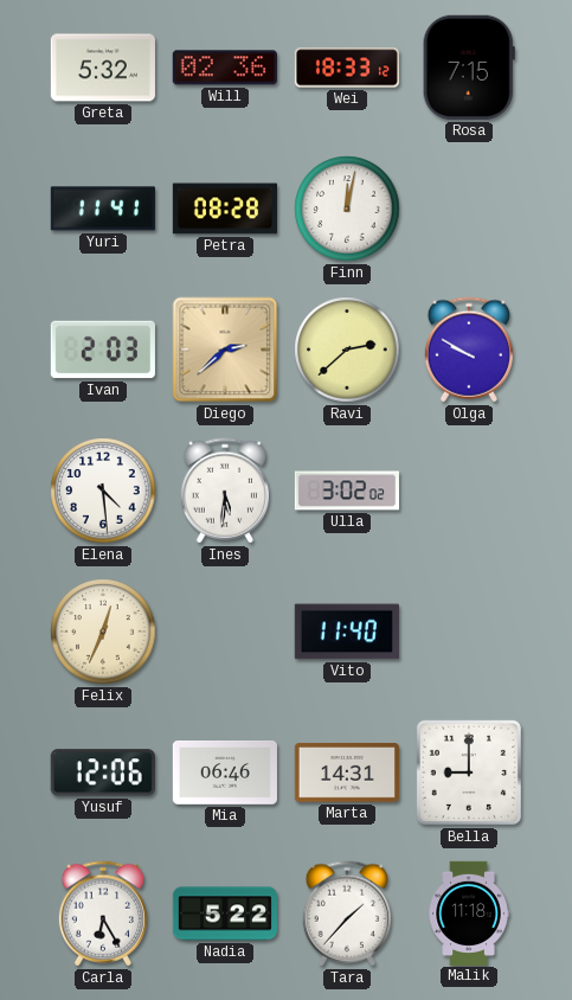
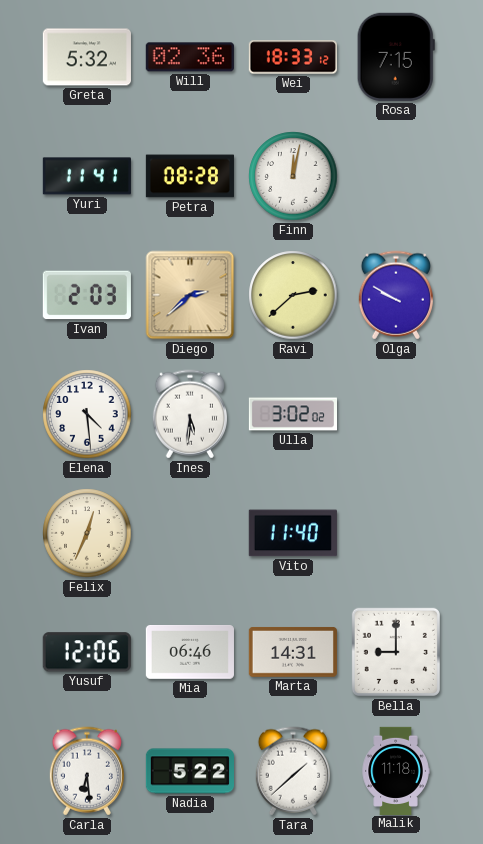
Carla: 6:25 -> 6:29 (87, 771)
Tara: 1:37 -> 1:38 (293, 771)
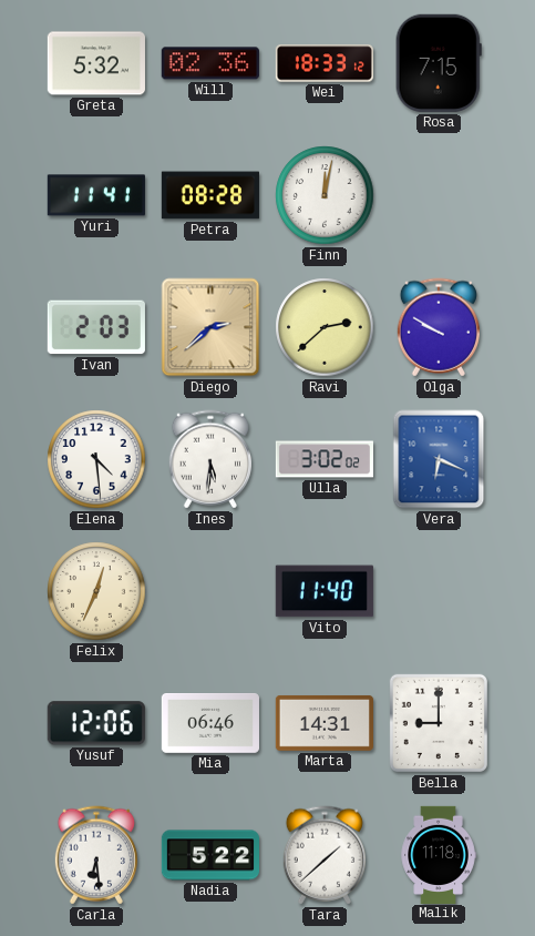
Vera: none -> 6:19 (439, 459)
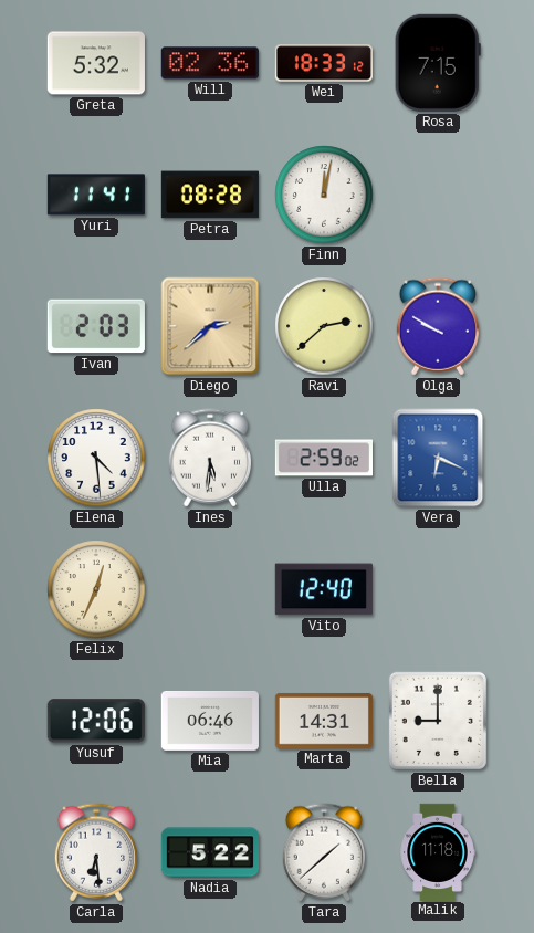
Ulla: 3:02 -> 2:59 (323, 458)
Vito: 11:40 -> 12:40 (324, 589)
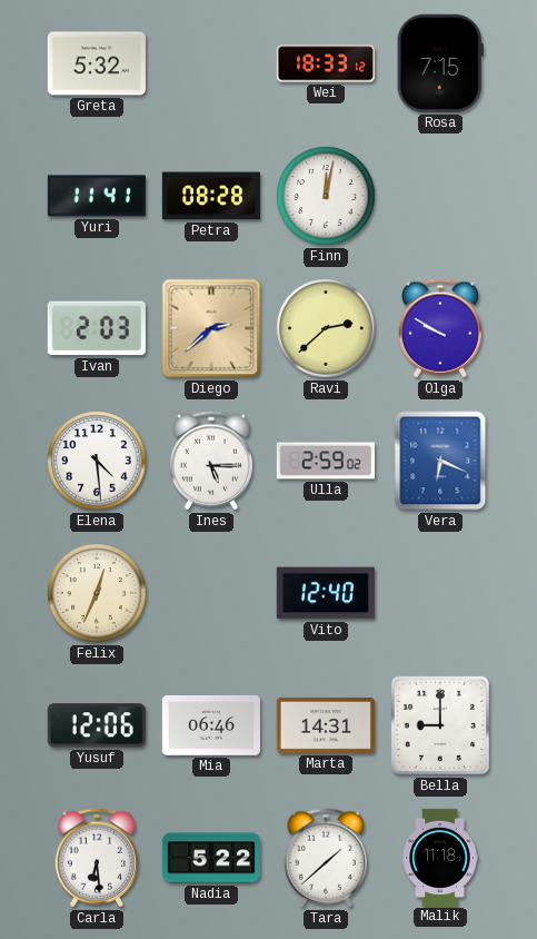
Will: 02:36 -> none (210, 63)
Ines: 5:31 -> 5:15 (211, 461)
